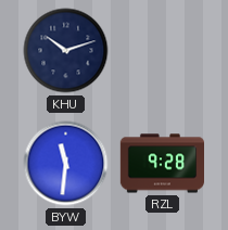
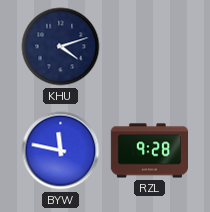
KHU: 10:12 -> 4:12 (61, 47)
BYW: 11:31 -> 11:47 (61, 151)
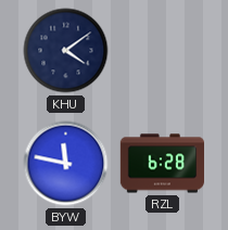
KHU: 4:12 -> 4:09 (66, 51)
RZL: 9:28 -> 6:28 (163, 164)
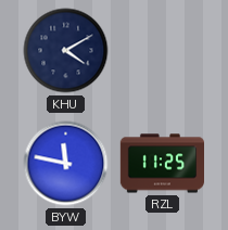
KHU: 4:09 -> 4:10 (66, 51)
RZL: 6:28 -> 11:25 (163, 164)
